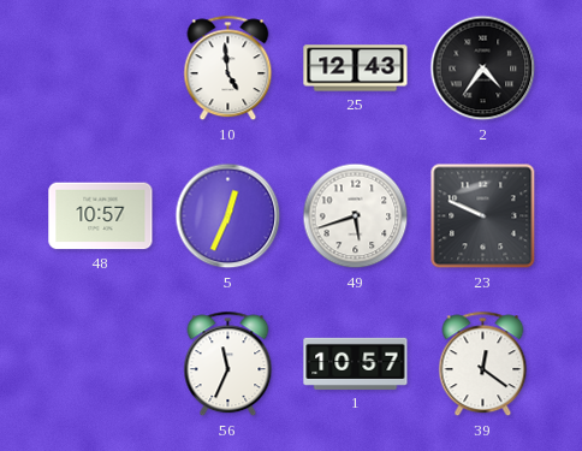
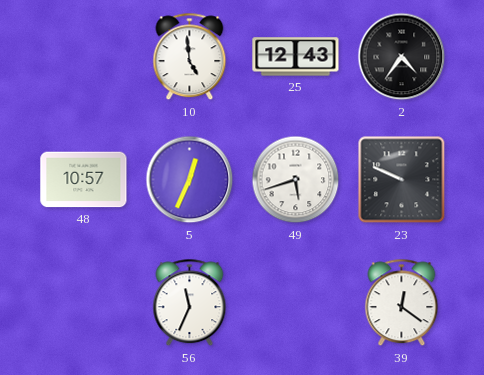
1: 10:57 -> none (356, 363)
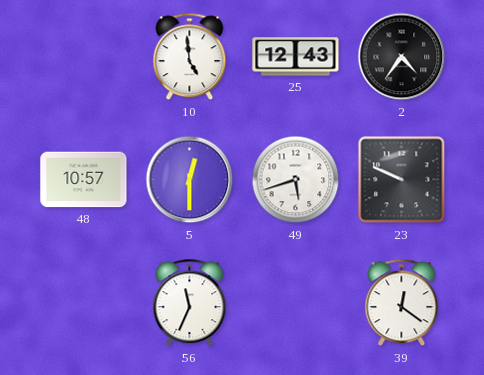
5: 12:34 -> 12:30 (190, 180)
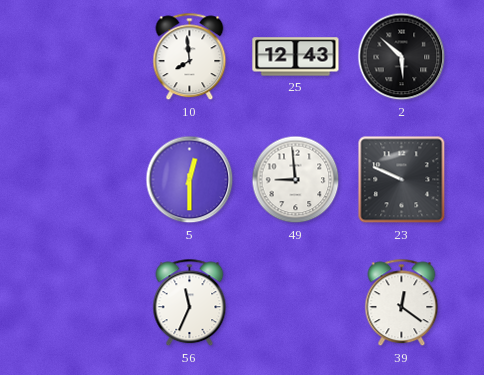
10: 4:59 -> 7:59 (190, 57)
2: 4:36 -> 5:52 (402, 57)
48: 10:57 -> none (84, 180)
49: 5:42 -> 8:59 (296, 180)
